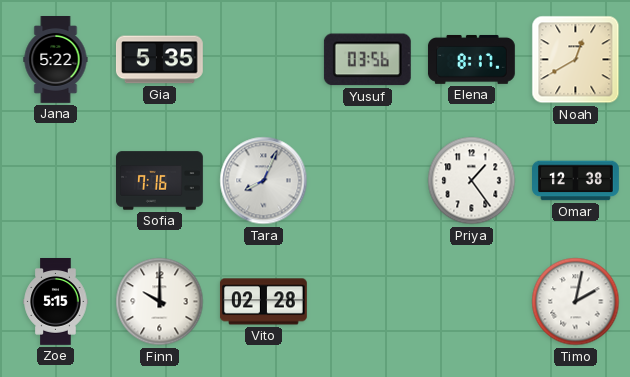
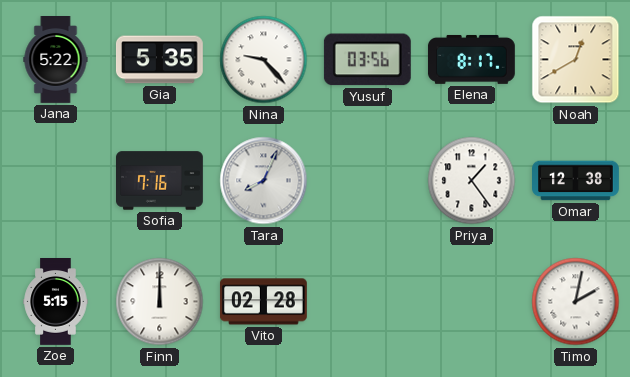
Nina: none -> 9:23 (264, 60)
Finn: 10:00 -> 12:00 (160, 302)
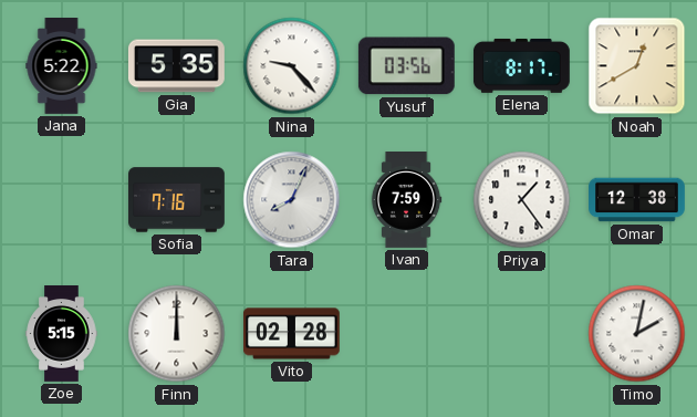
Ivan: none -> 7:59 (406, 200)
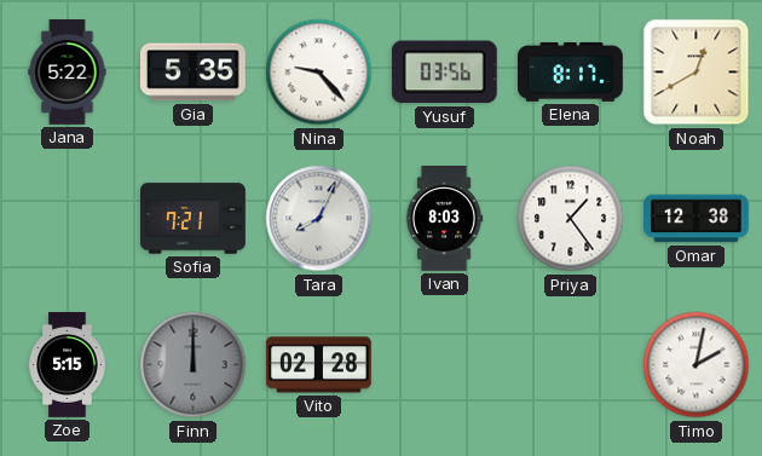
Sofia: 7:16 -> 7:21 (194, 219)
Ivan: 7:59 -> 8:03 (444, 219)
Finn dial: white -> grey (194, 365)
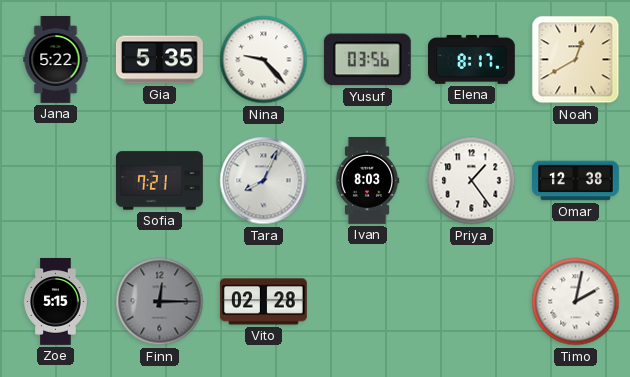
Finn: 12:00 -> 12:15 (160, 302)
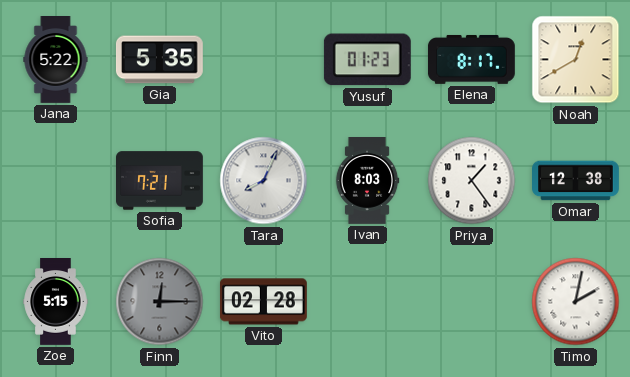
Nina: 9:23 -> none (264, 60)
Yusuf: 03:56 -> 01:23 (367, 60)
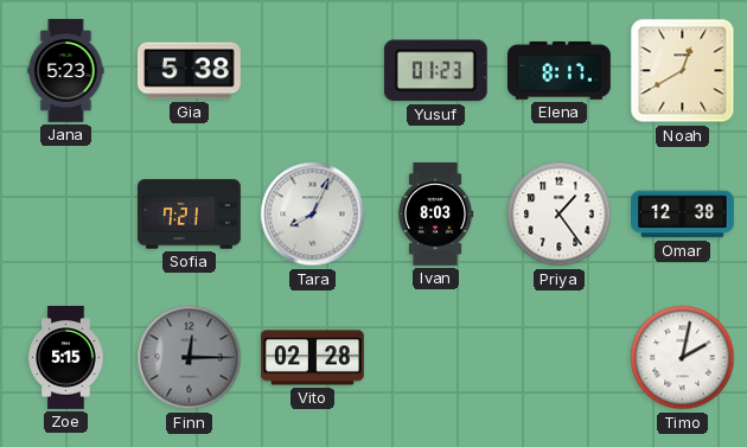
Jana: 5:22 -> 5:23 (66, 71)
Gia: 5:35 -> 5:38 (189, 71)
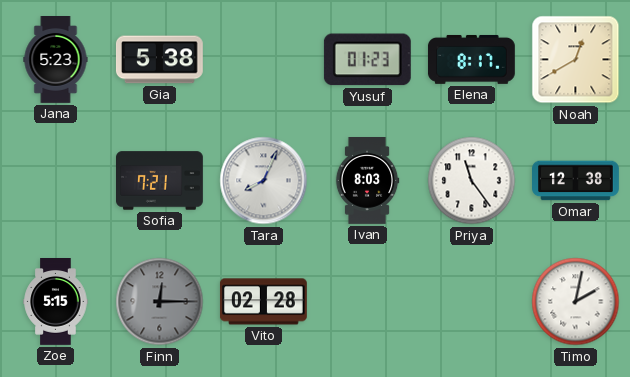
Priya: 1:24 -> 11:24 (472, 181)
